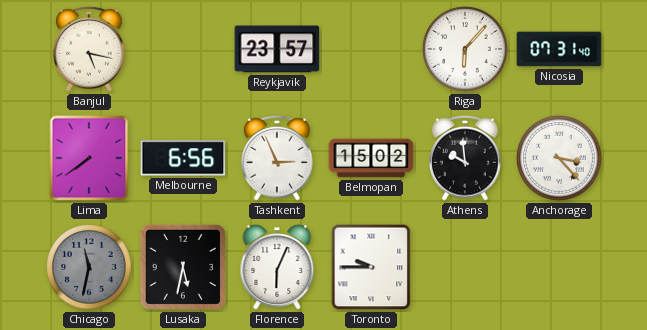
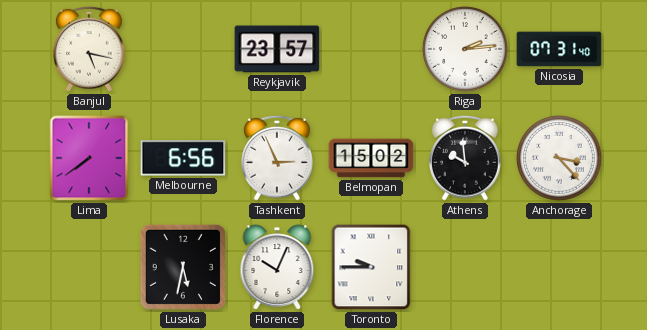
Riga: 6:07 -> 2:14 (465, 49)
Chicago: 11:32 -> none (89, 267)
Florence: 6:04 -> 10:04 (277, 267)
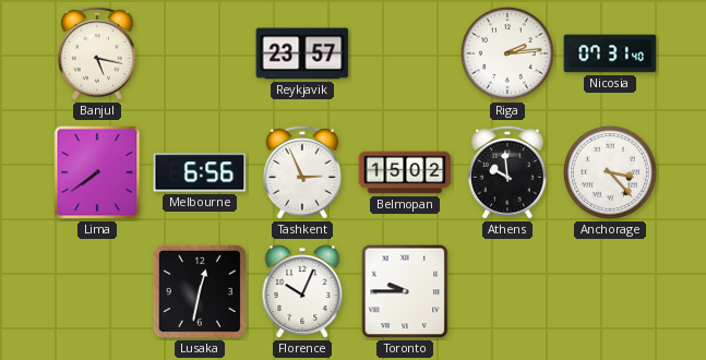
Lusaka: 5:32 -> 12:32 (200, 291)
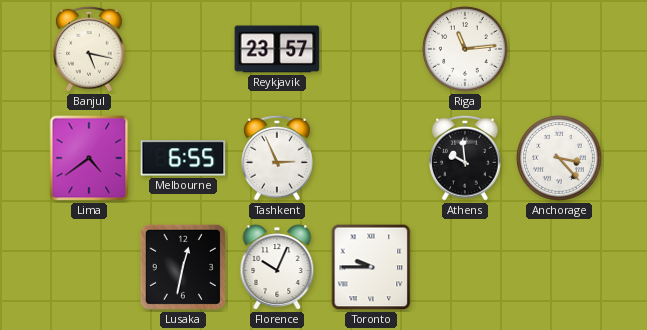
Riga: 2:14 -> 11:14 (465, 49)
Nicosia: 07:31 -> none (610, 53)
Lima: 7:39 -> 4:39 (89, 158)
Melbourne: 6:56 -> 6:55 (183, 158)
Belmopan: 15:02 -> none (405, 172)
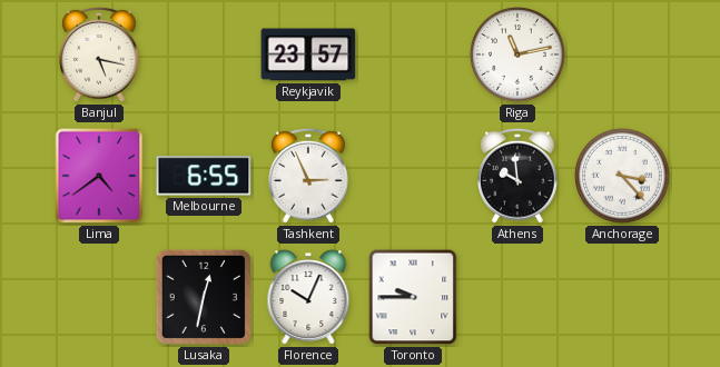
Riga: 11:14 -> 11:13 (517, 54)
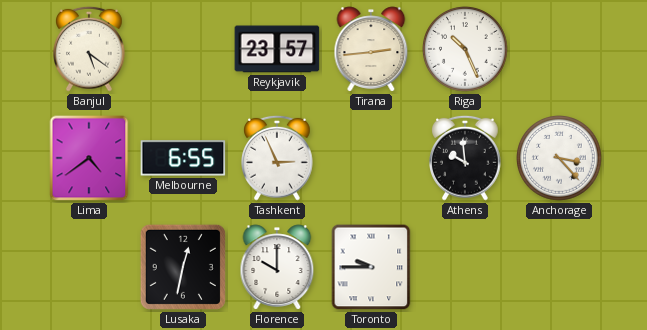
Banjul: 5:17 -> 5:21 (90, 49)
Tirana: none -> 2:44 (371, 49)
Riga: 11:13 -> 10:26 (465, 49)
Florence: 10:04 -> 10:00 (277, 267)
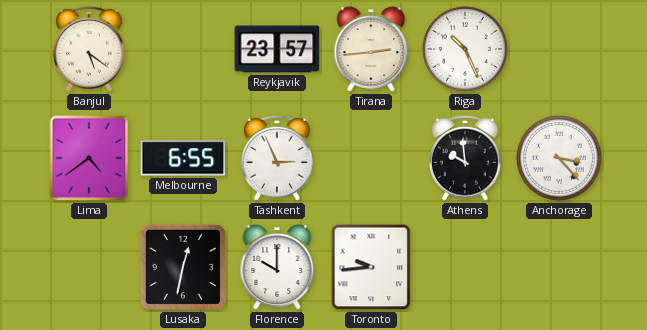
Toronto: 9:45 -> 9:44 (371, 267)
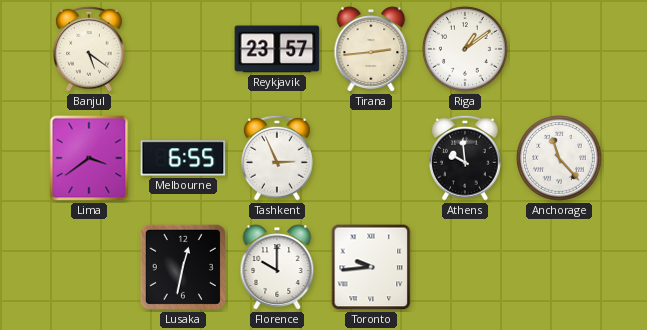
Riga: 10:26 -> 1:09 (465, 49)
Lima: 4:39 -> 3:39 (89, 158)
Anchorage: 3:23 -> 11:23 (559, 158)
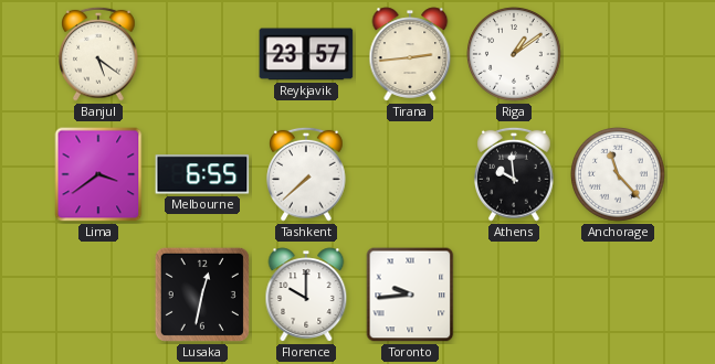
Tashkent: 2:56 -> 7:38 (307, 174)
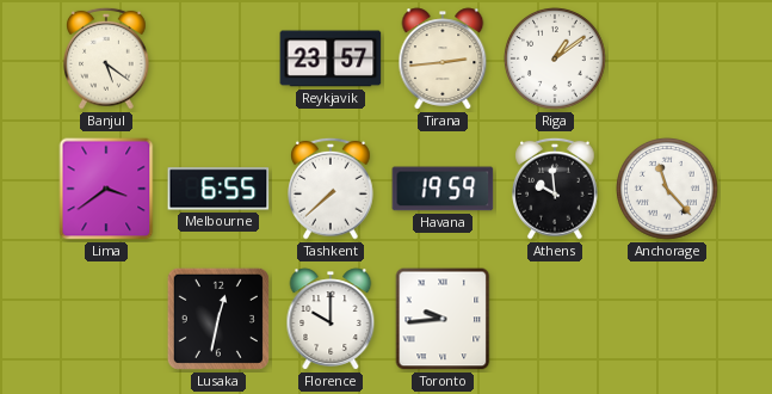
Havana: none -> 19:59 (443, 189)
